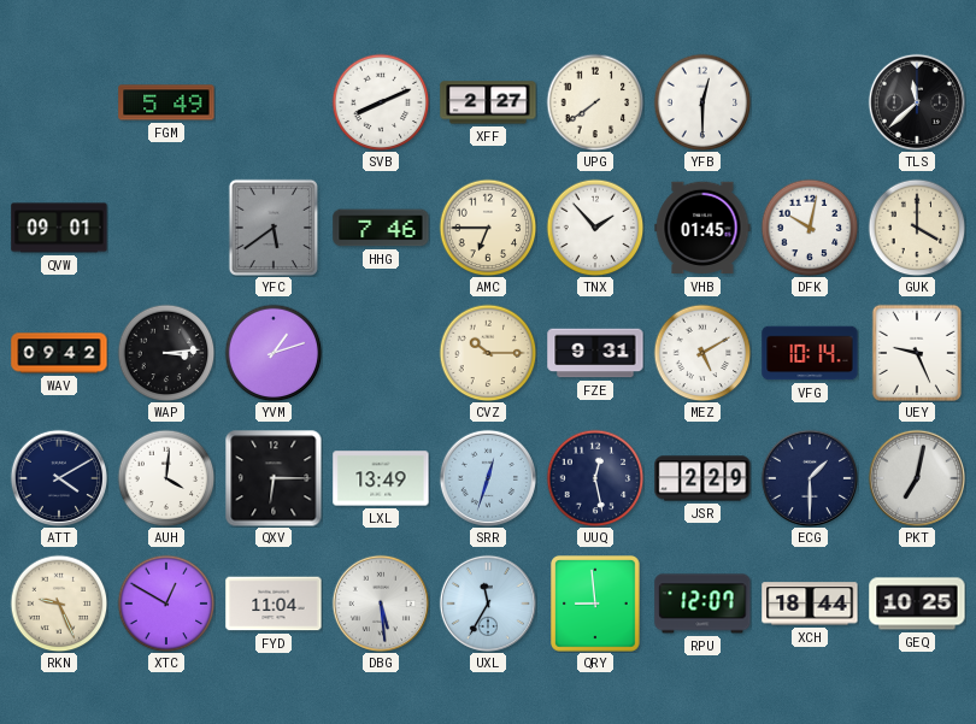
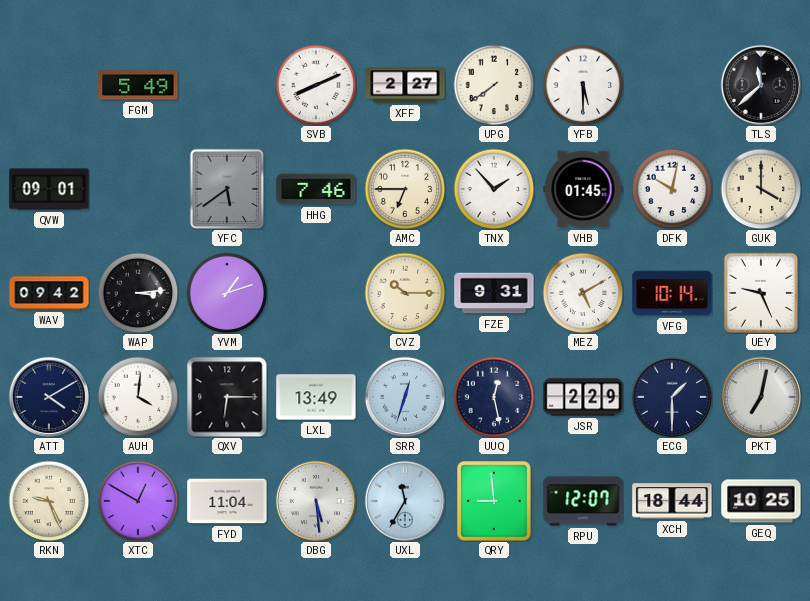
YFB: 12:30 -> 5:30 (583, 85)
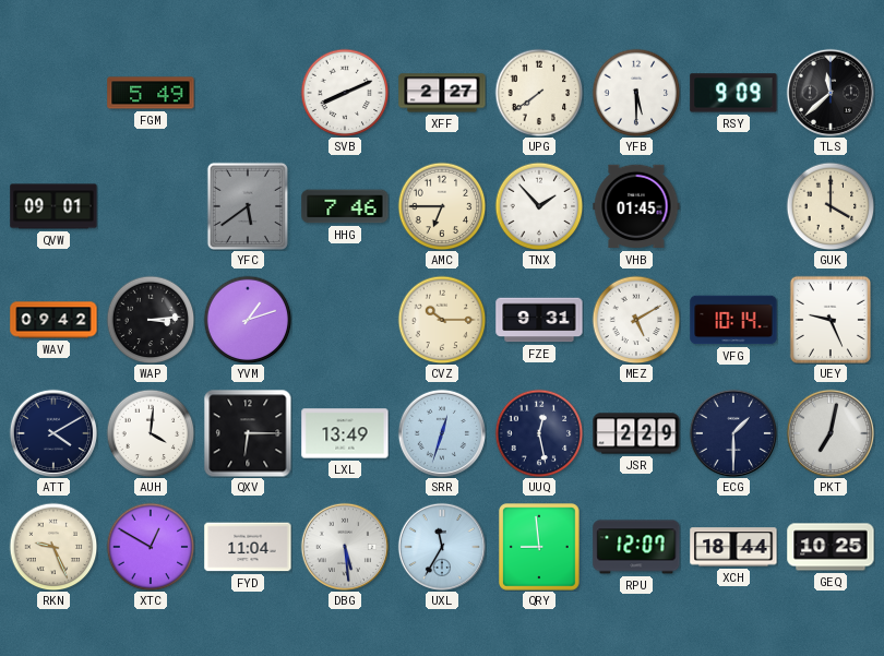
RSY: none -> 9:09 (733, 93)
DFK: 10:02 -> none (672, 189)
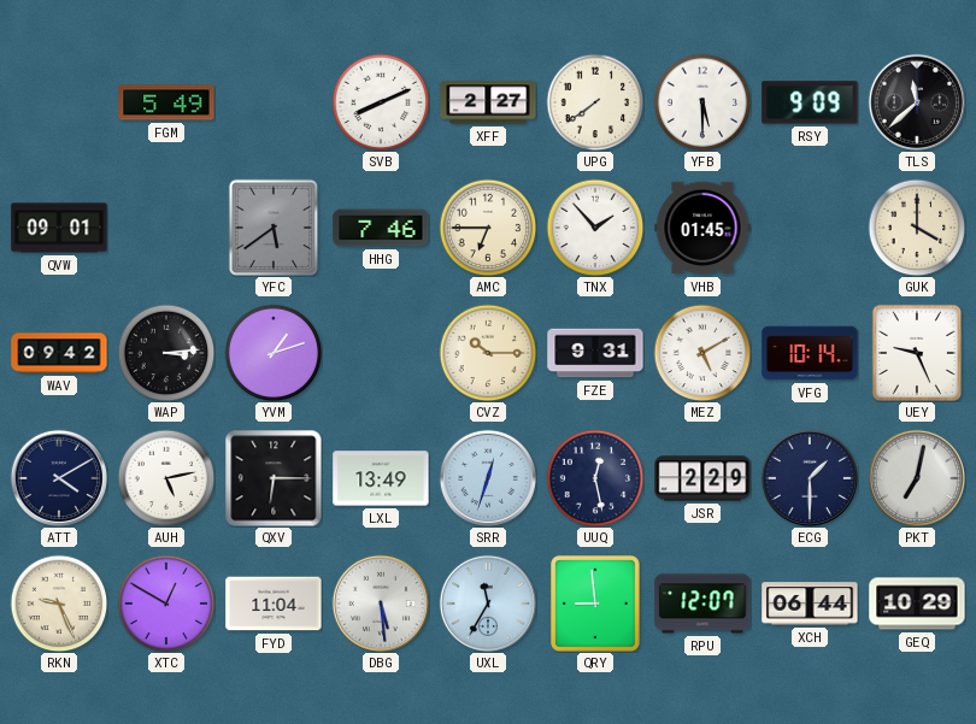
AUH: 4:01 -> 5:13 (166, 478)
XCH: 18:44 -> 06:44 (810, 604)
GEQ: 10:25 -> 10:29 (917, 604)
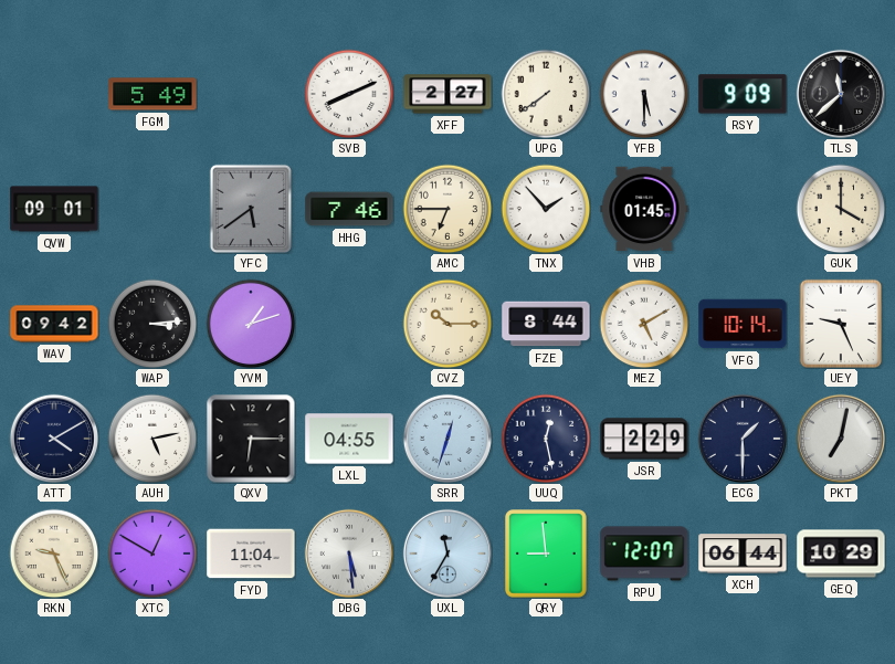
FZE: 9:31 -> 8:44 (546, 324)
LXL: 13:49 -> 04:55 (349, 439)
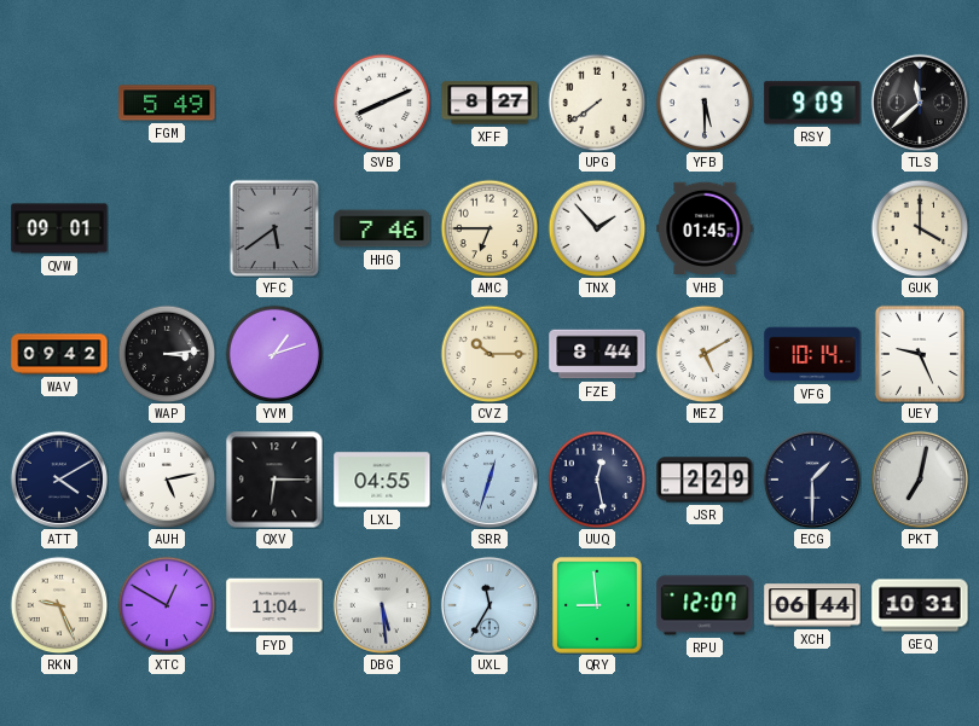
XFF: 2:27 -> 8:27 (489, 103)
GEQ: 10:29 -> 10:31 (920, 605)
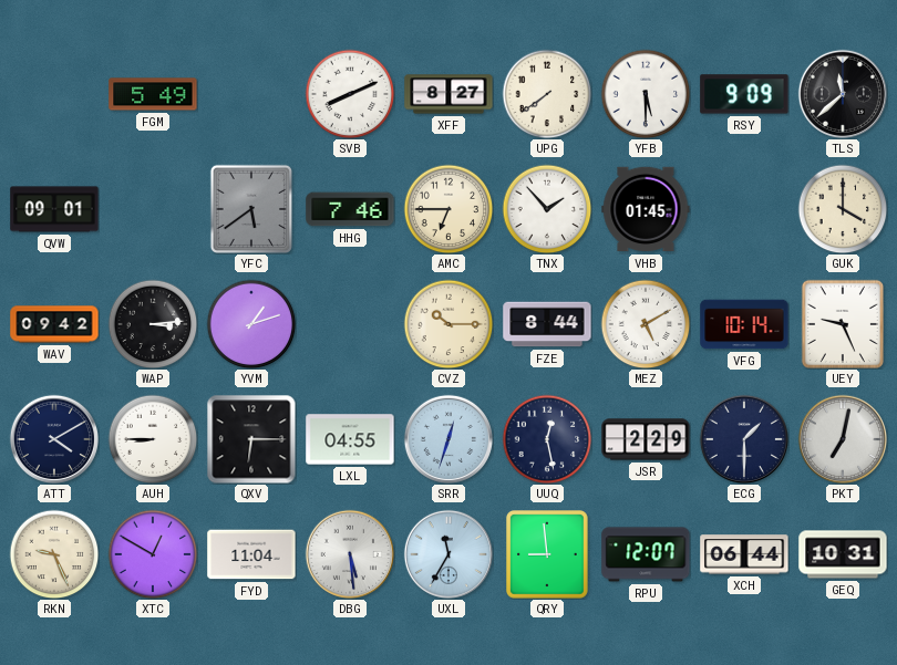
AUH: 5:13 -> 8:45 (153, 439)
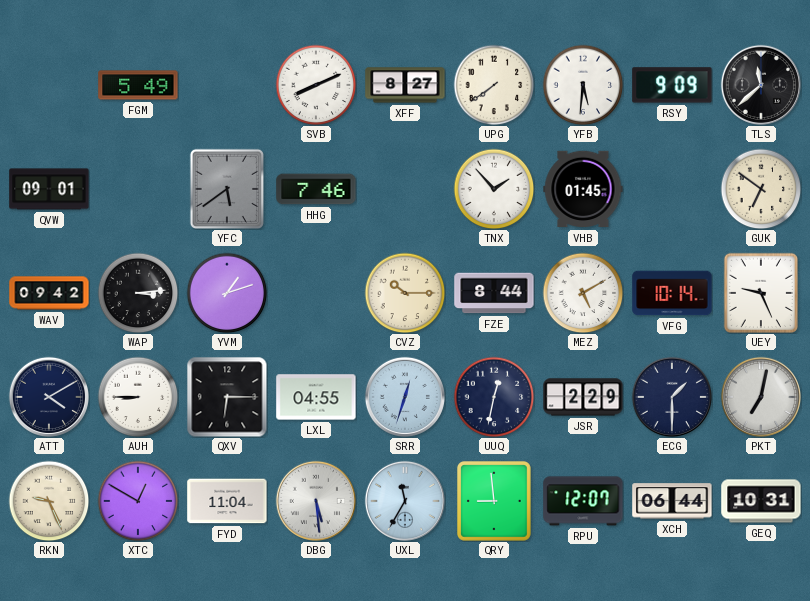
YFB: 5:30 -> 5:31 (583, 85)
AMC: 6:45 -> none (448, 209)
GUK: 4:00 -> 6:51 (761, 189)
UUQ: 12:28 -> 12:32 (494, 397)
